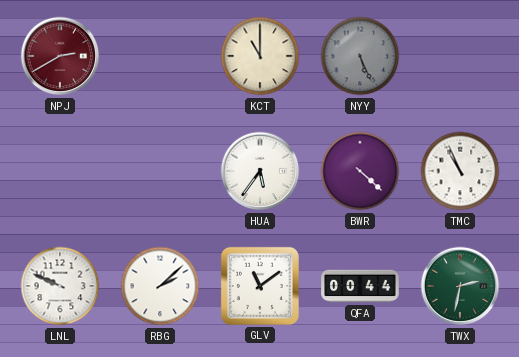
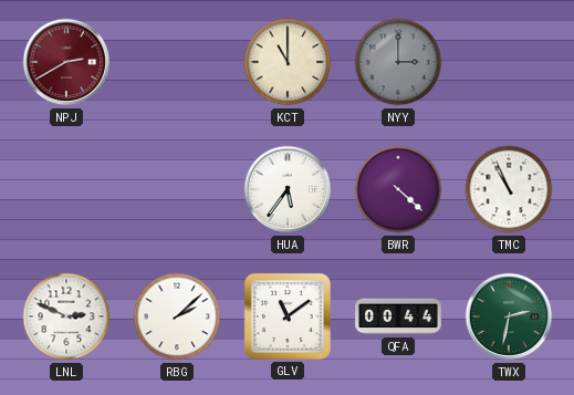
NYY: 5:26 -> 3:00 (398, 62)
LNL: 9:49 -> 2:49 (66, 316)
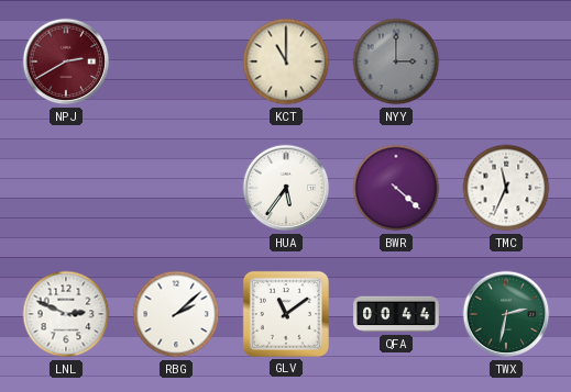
TMC: 10:56 -> 11:34 (506, 188)
